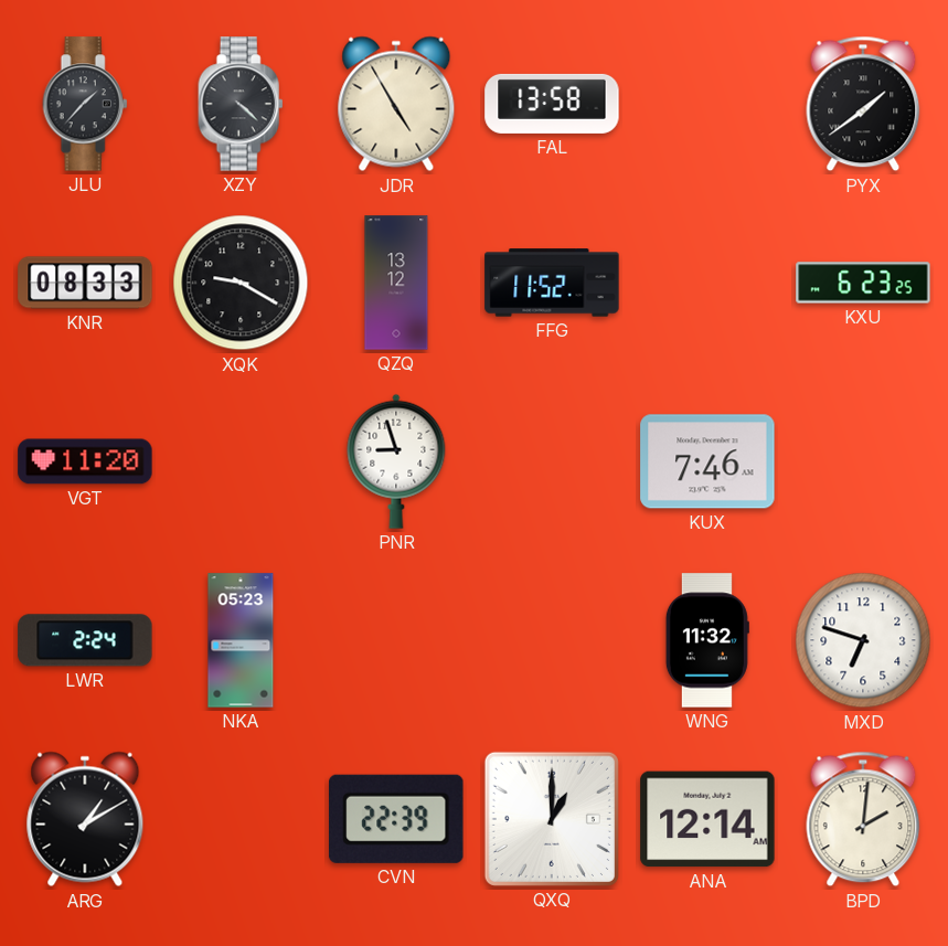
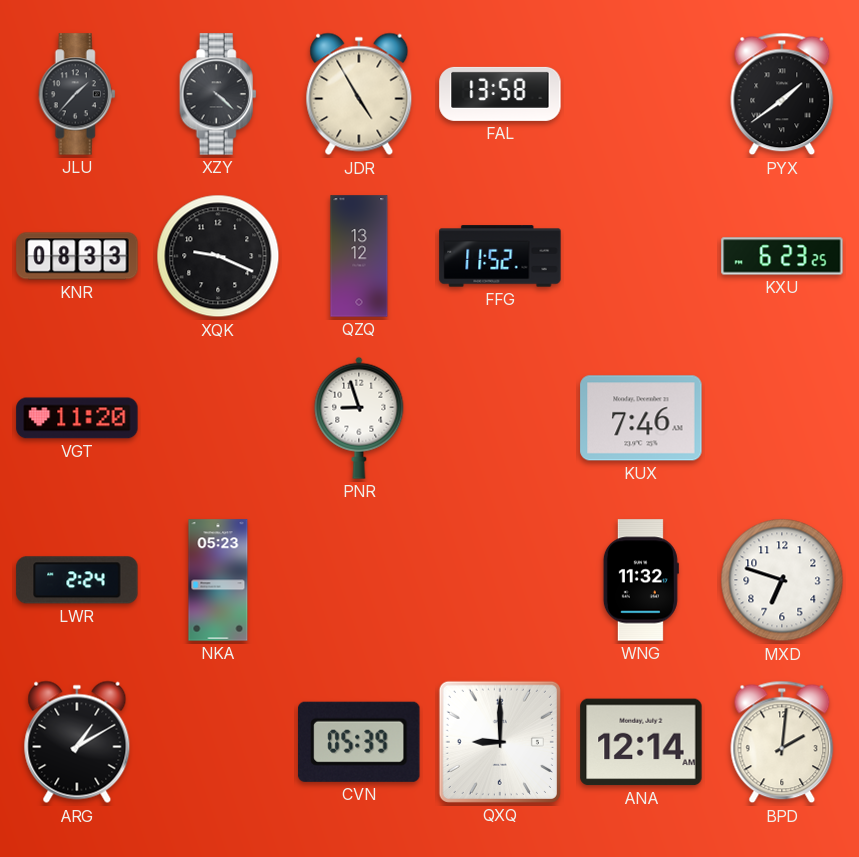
XQK: 9:20 -> 9:19 (218, 256)
CVN: 22:39 -> 05:39 (360, 742)
QXQ: 1:00 -> 9:00 (500, 742)
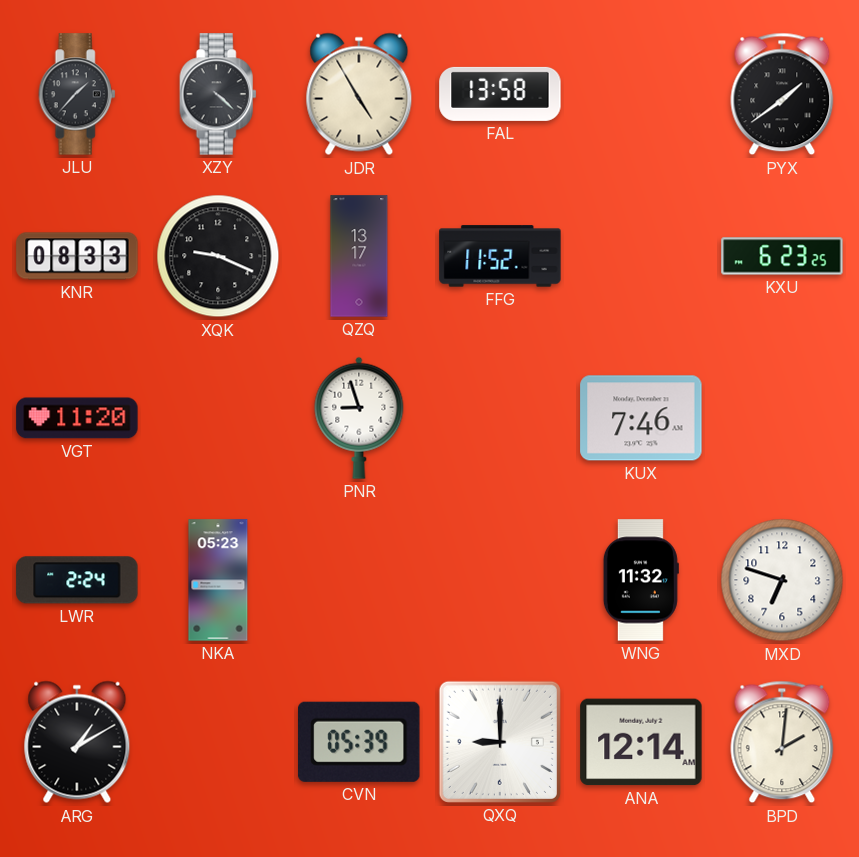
QZQ: 13:12 -> 13:17 (359, 256)
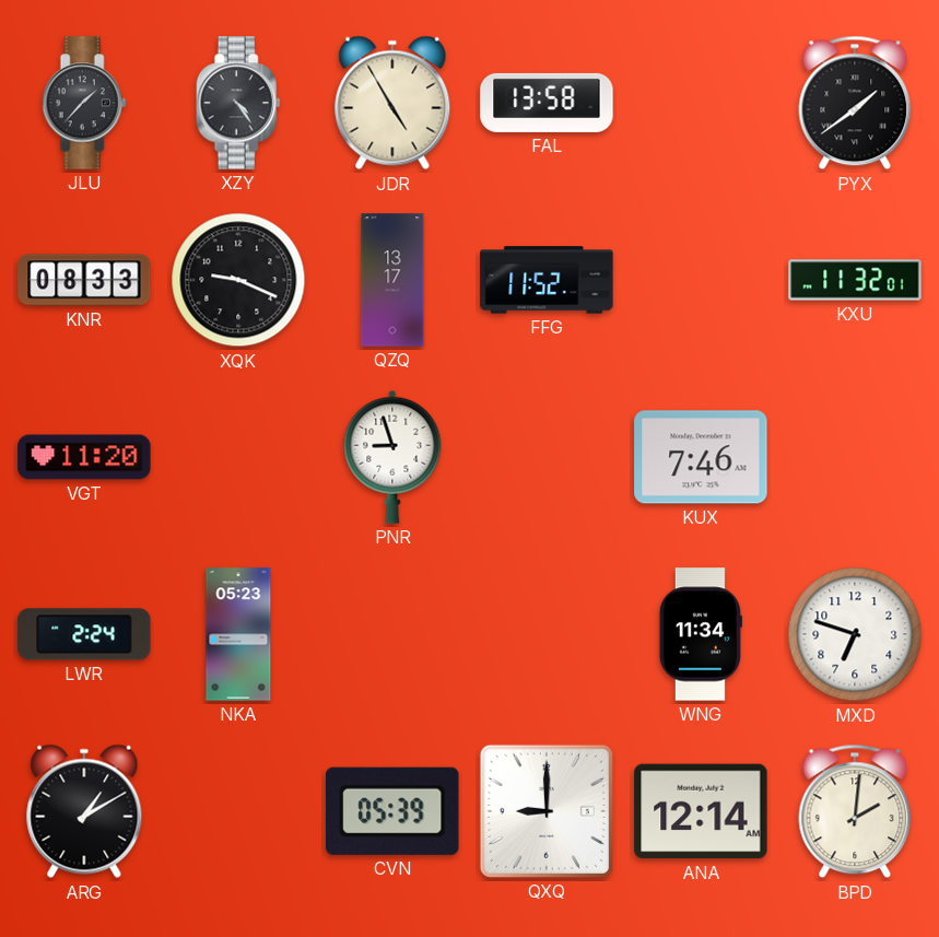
XZY: 4:22 -> 4:24 (238, 103)
KXU: 6:23 -> 11:32 (855, 280)
WNG: 11:32 -> 11:34 (701, 634)
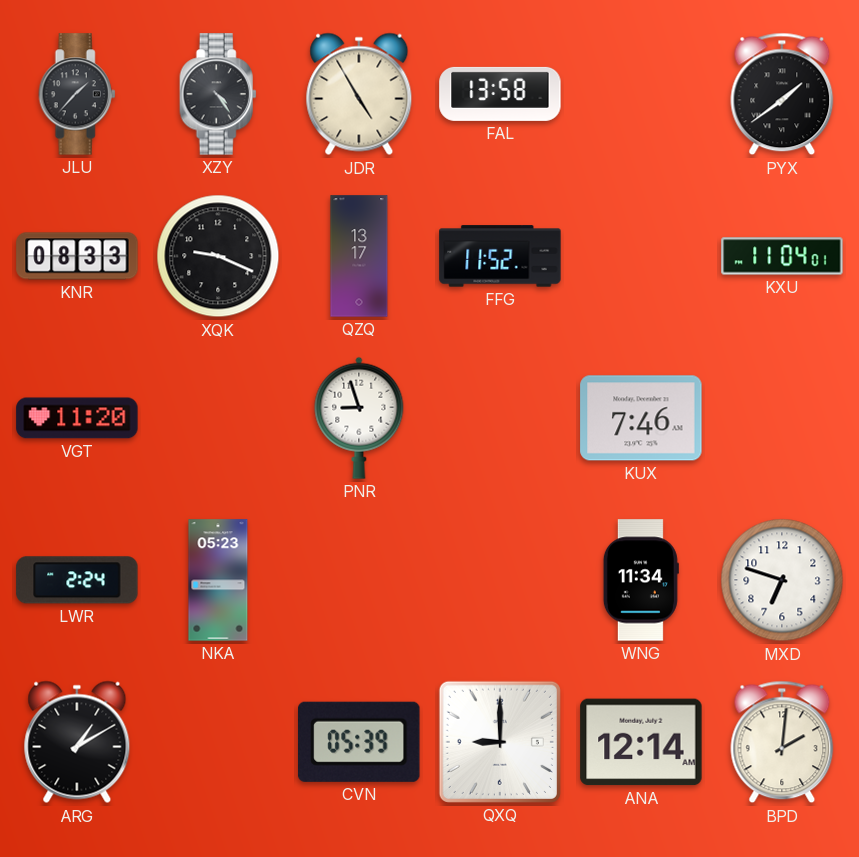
KXU: 11:32 -> 11:04 (782, 256)
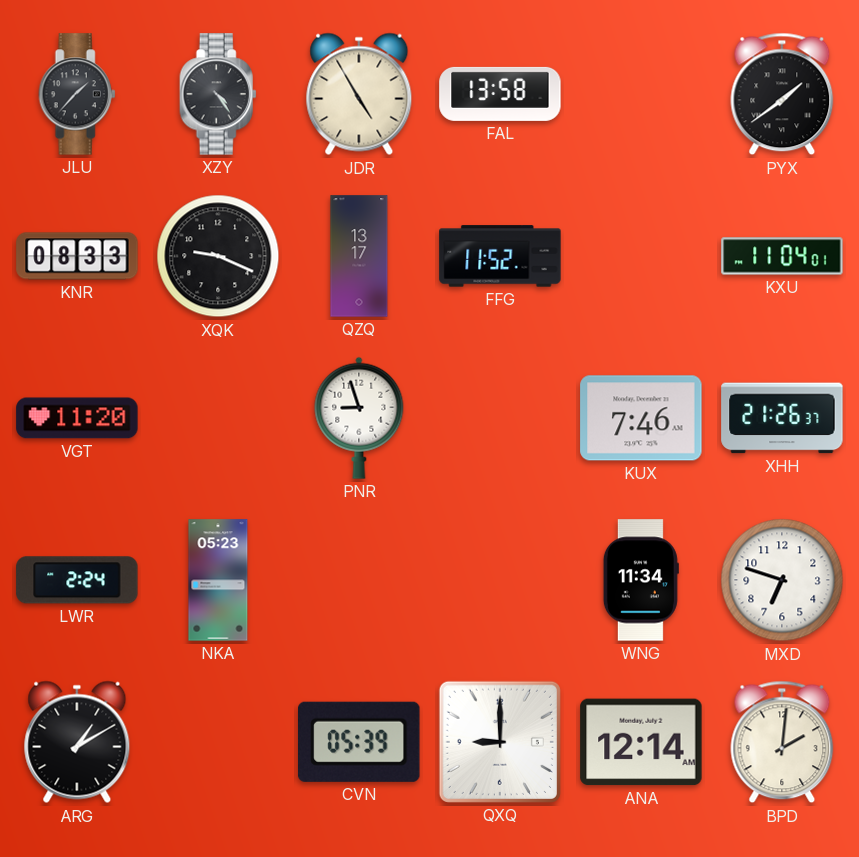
XHH: none -> 21:26 (782, 418)
